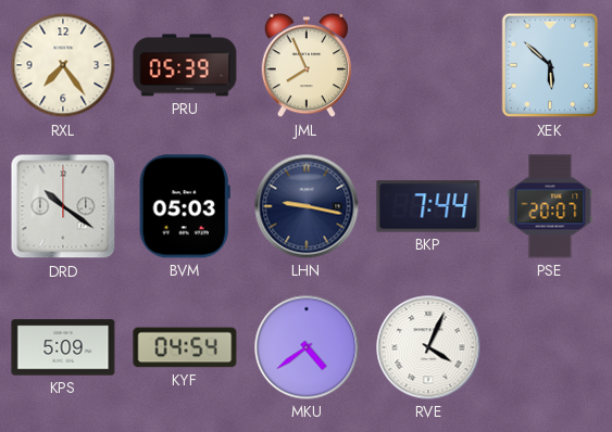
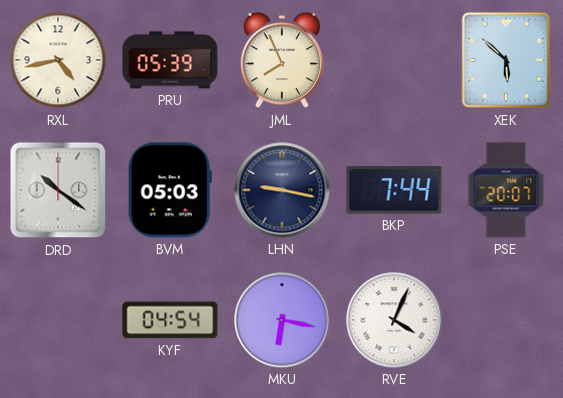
RXL: 7:24 -> 4:43 (58, 60)
KPS: 5:09 -> none (63, 347)
MKU: 4:39 -> 6:17 (282, 320)
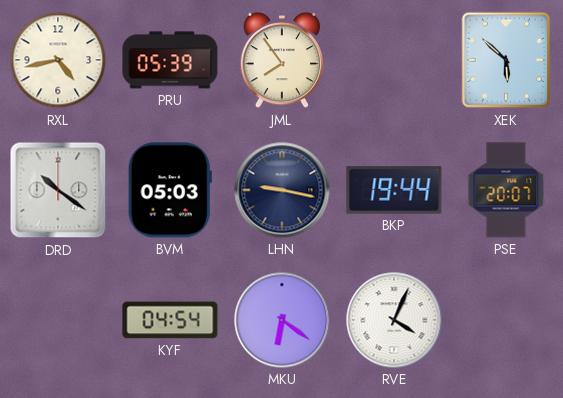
JML: 7:56 -> 7:54 (282, 60)
BKP: 7:44 -> 19:44 (394, 190)
MKU: 6:17 -> 6:21 (282, 320)
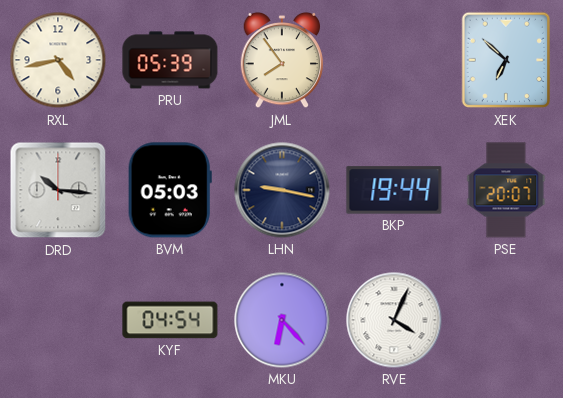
XEK: 5:52 -> 6:52 (506, 60)
DRD: 10:21 -> 10:16 (58, 190)
MKU: 6:21 -> 6:23 (282, 320)
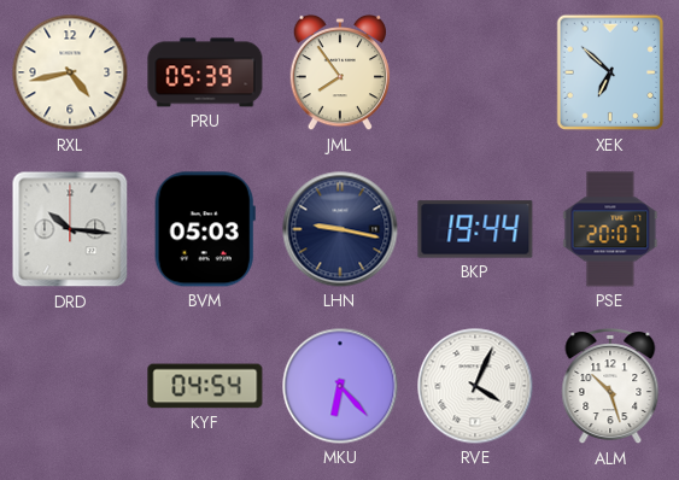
ALM: none -> 10:27 (610, 387)
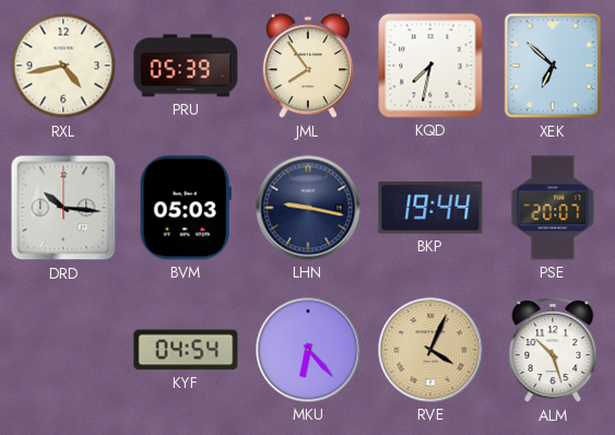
KQD: none -> 7:32 (430, 66)
RVE dial: white -> champagne (430, 350)
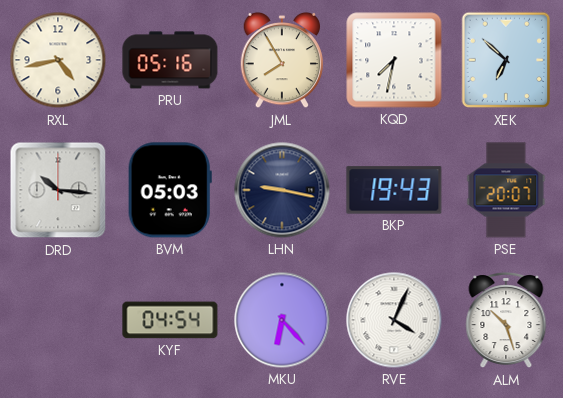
PRU: 05:39 -> 05:16 (170, 60)
JML: 7:54 -> 7:55 (282, 60)
BKP: 19:44 -> 19:43 (394, 190)
RVE dial: champagne -> white (394, 320)
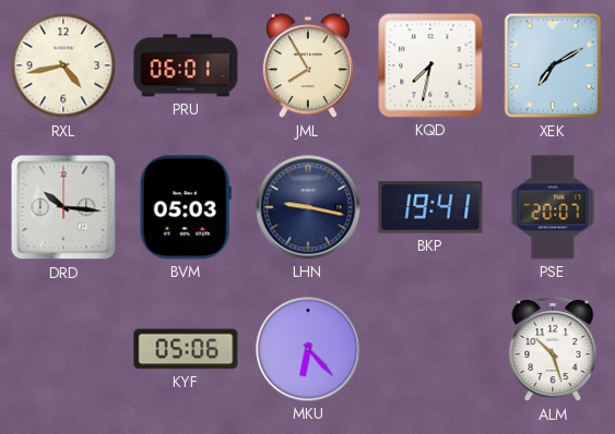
PRU: 05:16 -> 06:01 (186, 65)
XEK: 6:52 -> 7:10 (553, 65)
BKP: 19:43 -> 19:41 (430, 207)
KYF: 04:54 -> 05:06 (186, 349)
RVE: 4:04 -> none (394, 320)
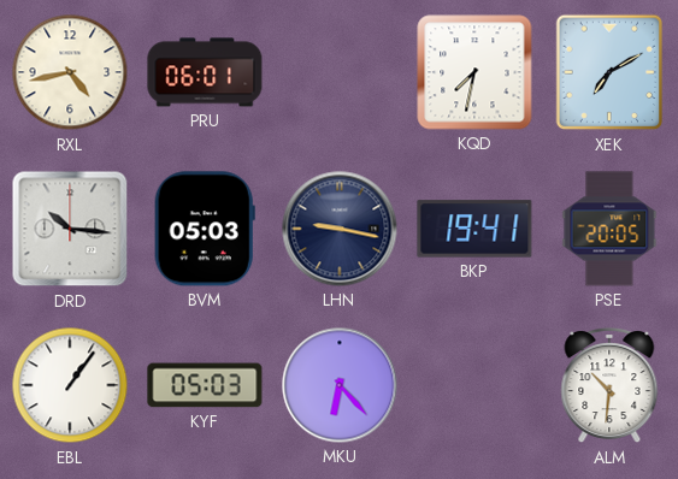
JML: 7:55 -> none (308, 65)
PSE: 20:07 -> 20:05 (609, 229)
EBL: none -> 1:06 (70, 385)
KYF: 05:06 -> 05:03 (205, 385)
ALM: 10:27 -> 10:31 (609, 386)
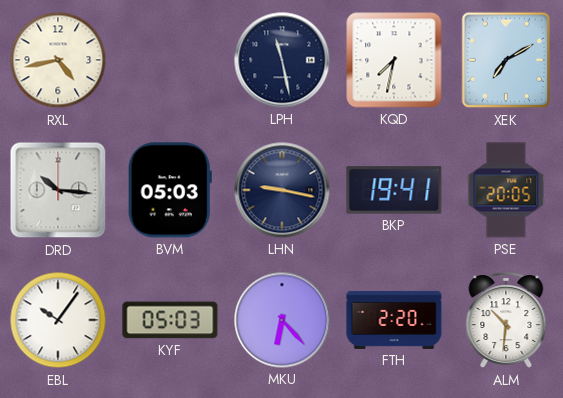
PRU: 06:01 -> none (205, 72)
LPH: none -> 11:28 (282, 60)
EBL: 1:06 -> 10:06 (58, 320)
FTH: none -> 2:20 (394, 320)
